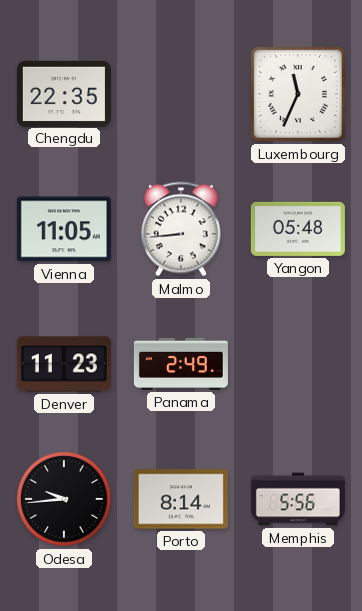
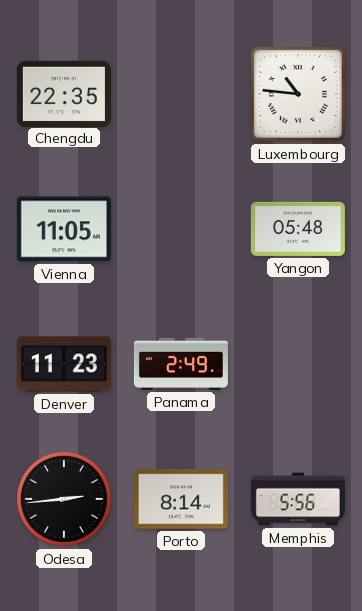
Luxembourg: 11:34 -> 10:46 (298, 94)
Malmo: 8:44 -> none (181, 229)
Odesa: 9:44 -> 2:44 (64, 499)
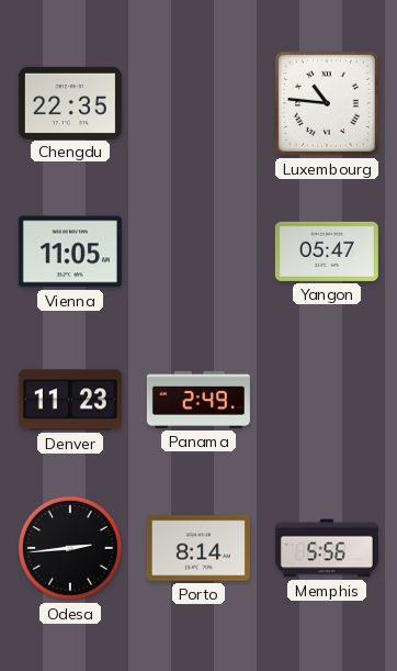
Yangon: 05:48 -> 05:47 (327, 251)
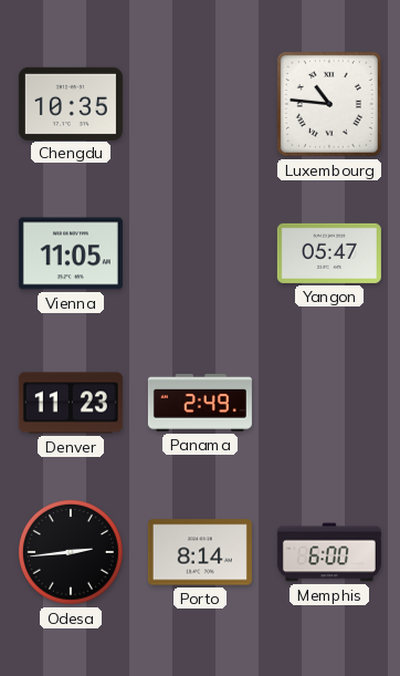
Chengdu: 22:35 -> 10:35 (71, 103)
Memphis: 5:56 -> 6:00 (329, 552)
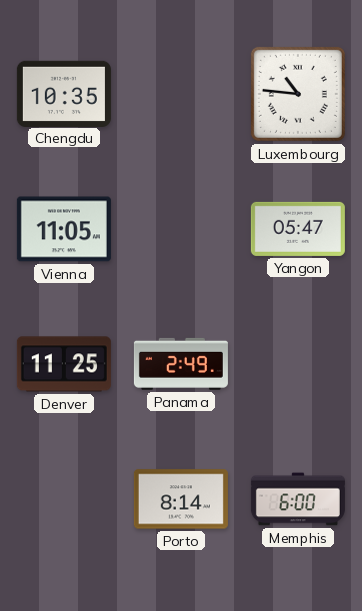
Denver: 11:23 -> 11:25 (64, 364)
Odesa: 2:44 -> none (71, 552)
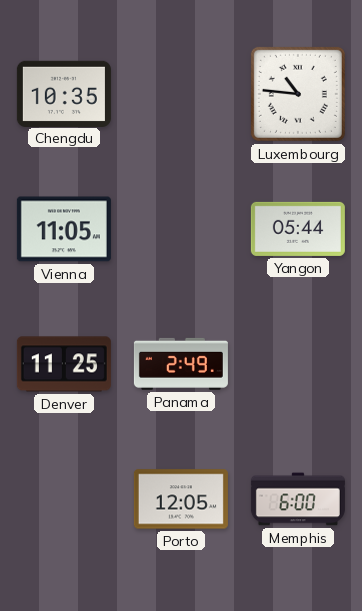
Yangon: 05:47 -> 05:44 (298, 229)
Porto: 8:14 -> 12:05 (181, 499)
